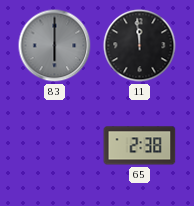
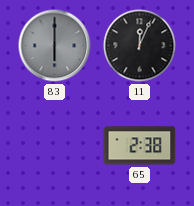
11: 11:59 -> 12:04 (140, 46)
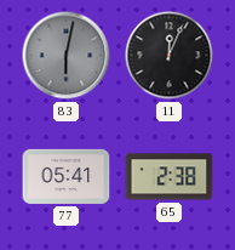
83: 6:00 -> 6:02 (67, 56)
77: none -> 05:41 (67, 176)
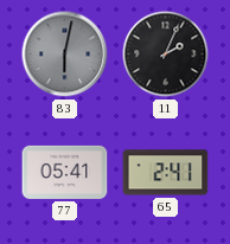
11: 12:04 -> 2:04 (166, 54)
65: 2:38 -> 2:41 (166, 173)
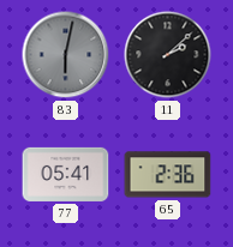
11: 2:04 -> 2:08 (168, 55)
65: 2:41 -> 2:36 (168, 175)
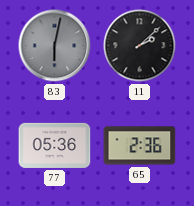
77: 05:41 -> 05:36 (55, 145)
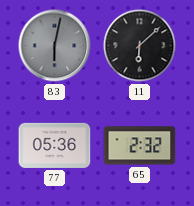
11: 2:08 -> 6:08 (140, 46)
65: 2:36 -> 2:32 (140, 146)
